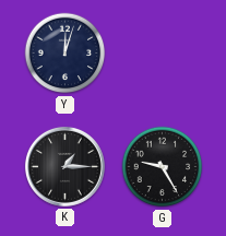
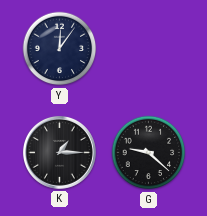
Y: 12:03 -> 12:06 (60, 49)
G: 9:25 -> 9:22 (149, 153)
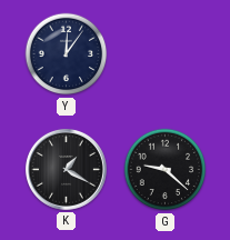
K: 1:15 -> 1:20 (66, 169)
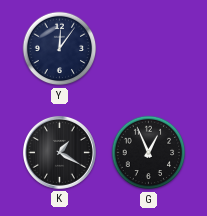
G: 9:22 -> 12:56 (149, 153)
